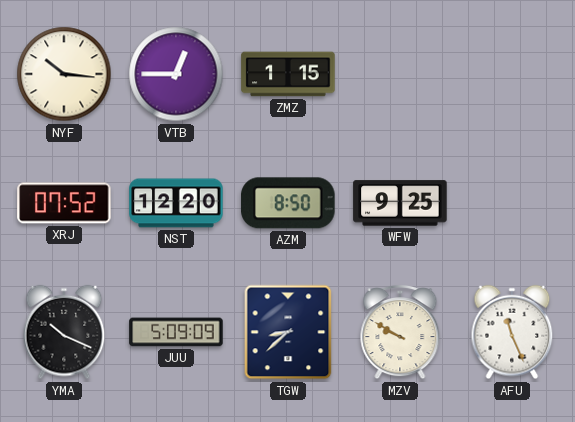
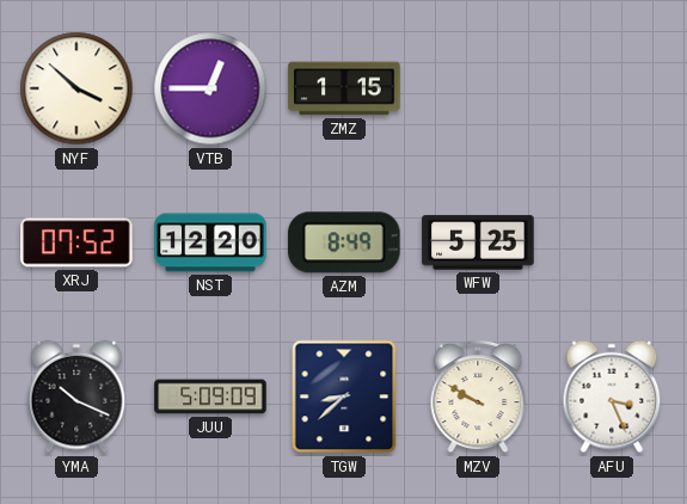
NYF: 10:16 -> 3:52 (76, 88)
AZM: 8:50 -> 8:49 (344, 242)
WFW: 9:25 -> 5:25 (478, 242)
AFU: 11:26 -> 3:26 (612, 397)
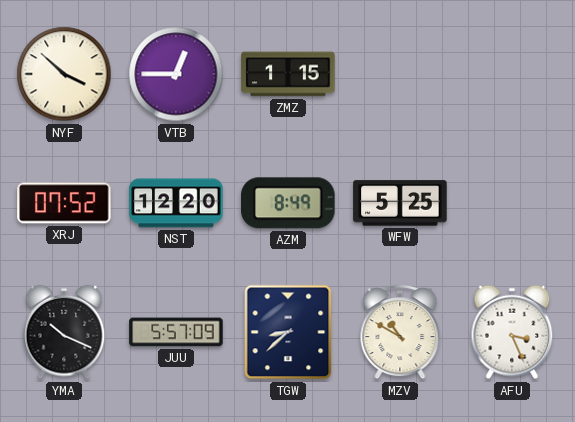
JUU: 5:09 -> 5:57 (176, 332)
MZV: 9:50 -> 10:50 (400, 332)
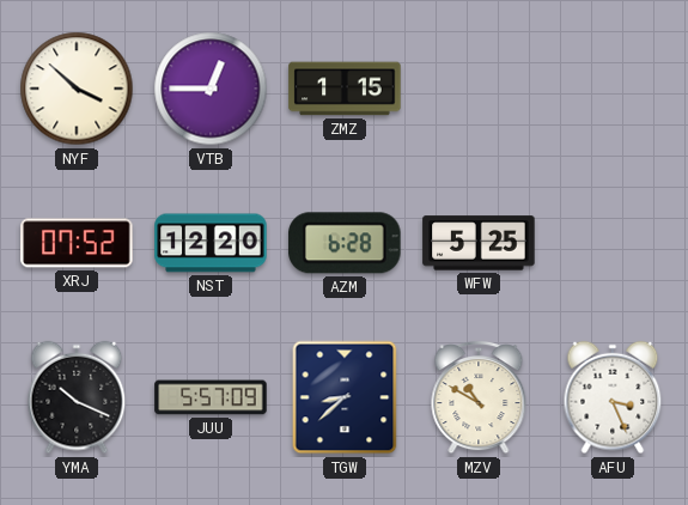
AZM: 8:49 -> 6:28 (345, 243)
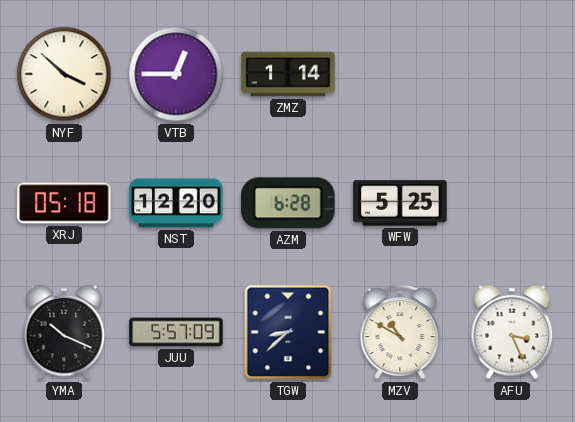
ZMZ: 1:15 -> 1:14 (288, 74)
XRJ: 07:52 -> 05:18 (64, 203)
